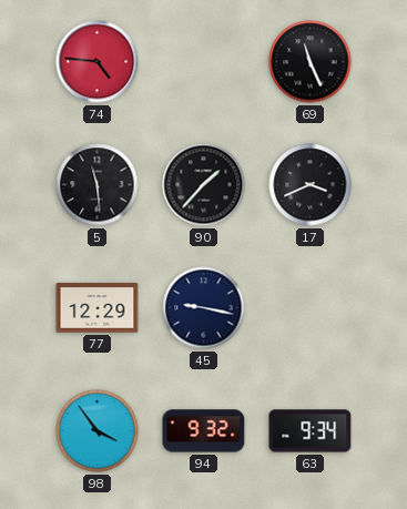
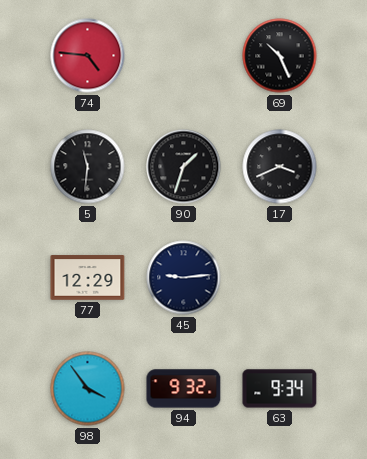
69: 11:26 -> 10:26 (280, 56)
5: 11:29 -> 11:31 (88, 167)
90: 1:37 -> 1:33 (184, 167)
45: 9:17 -> 9:14 (184, 278)
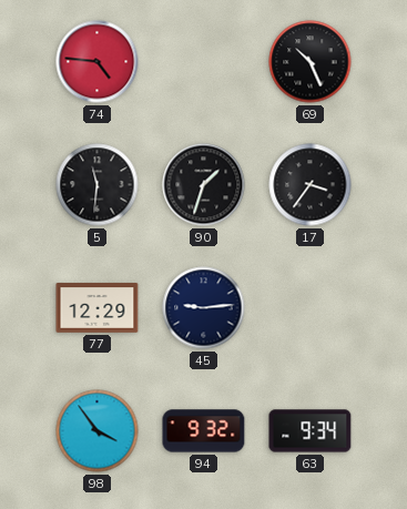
17: 3:41 -> 3:36 (311, 185)
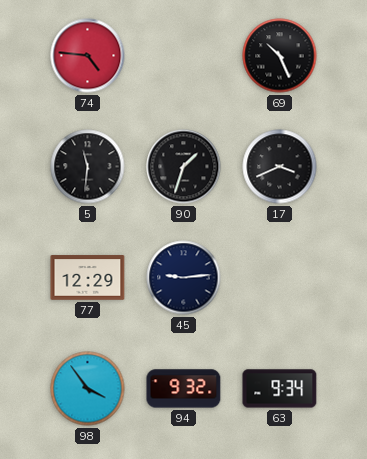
17: 3:36 -> 3:41 (280, 167)
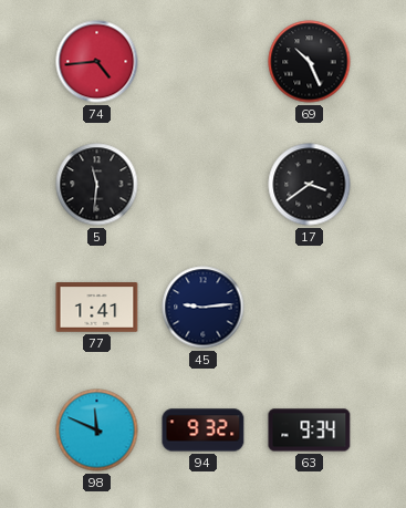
74: 4:46 -> 4:44 (97, 62)
90: 1:33 -> none (184, 167)
17: 3:41 -> 3:39 (310, 185)
77: 12:29 -> 1:41 (97, 308)
98: 3:54 -> 11:49 (97, 431)
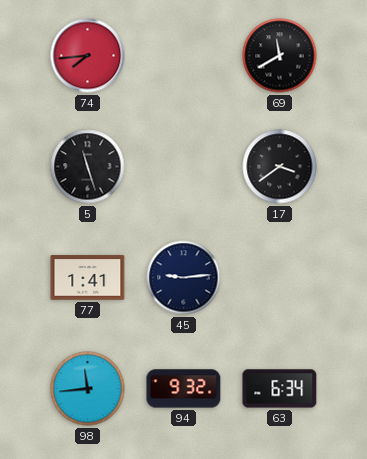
74: 4:44 -> 7:44 (88, 56)
69: 10:26 -> 11:40 (280, 56)
5: 11:31 -> 11:27 (88, 167)
98: 11:49 -> 11:44 (88, 389)
63: 9:34 -> 6:34 (280, 389)
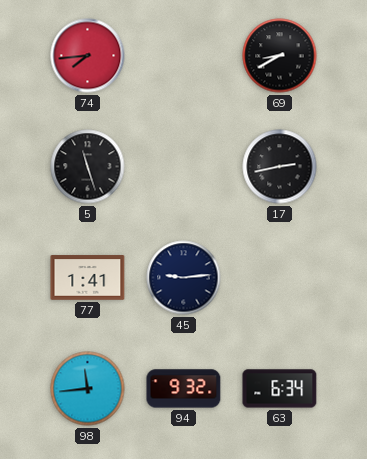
69: 11:40 -> 8:40 (280, 56)
17: 3:39 -> 2:43 (280, 167)
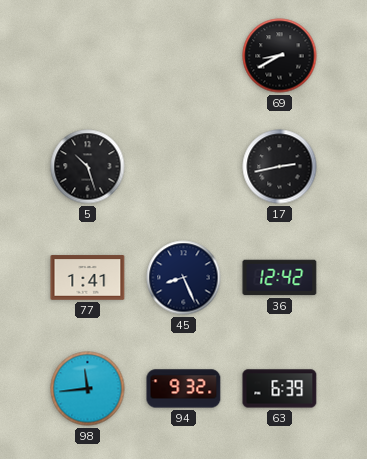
74: 7:44 -> none (88, 56)
5: 11:27 -> 10:27 (88, 167)
45: 9:14 -> 8:26 (184, 278)
36: none -> 12:42 (280, 278)
63: 6:34 -> 6:39 (280, 389)
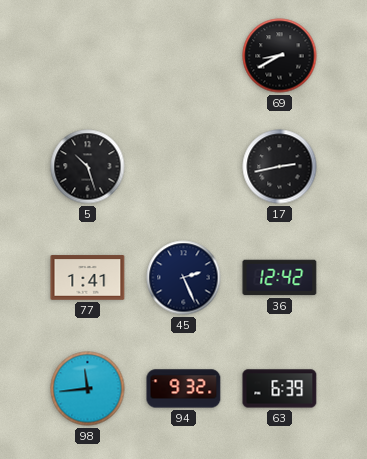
45: 8:26 -> 2:26 (184, 278)
